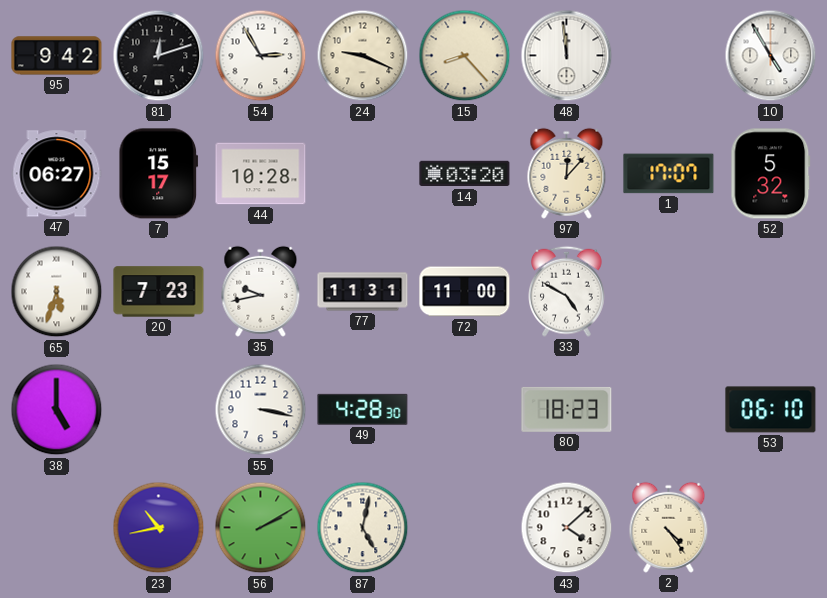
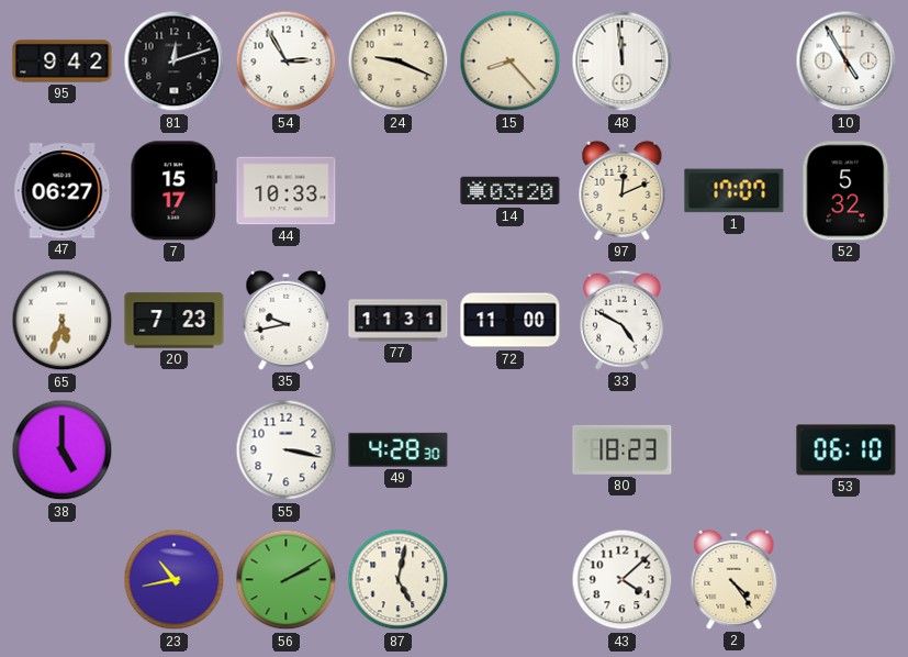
44: 10:28 -> 10:33 (287, 191)
97: 12:07 -> 12:11 (623, 190)
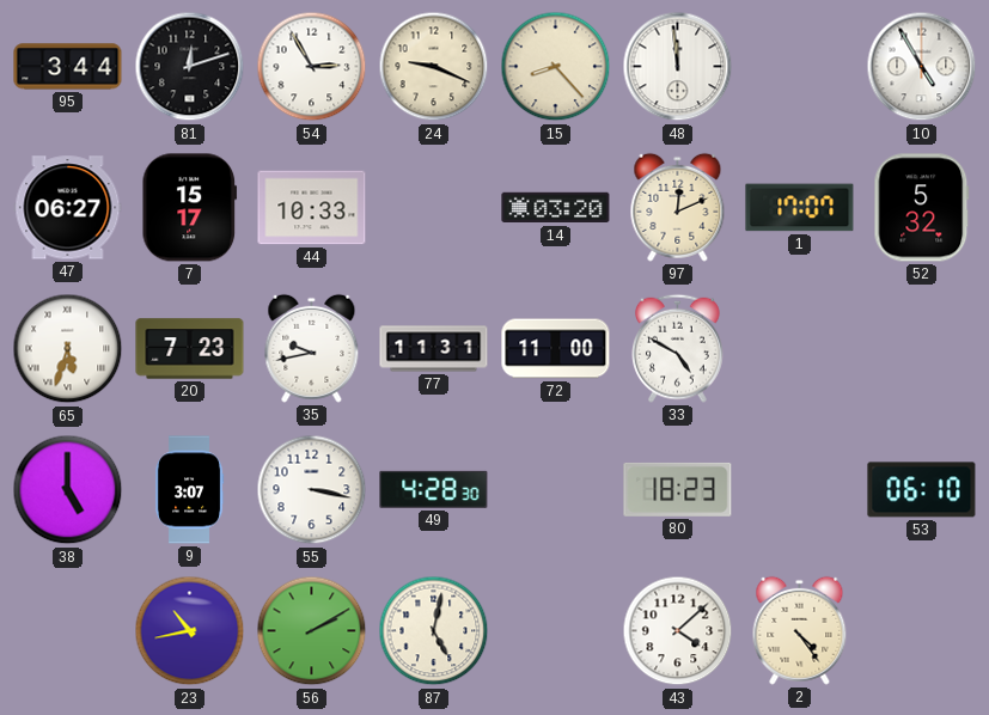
95: 9:42 -> 3:44 (68, 67)
9: none -> 3:07 (189, 490)
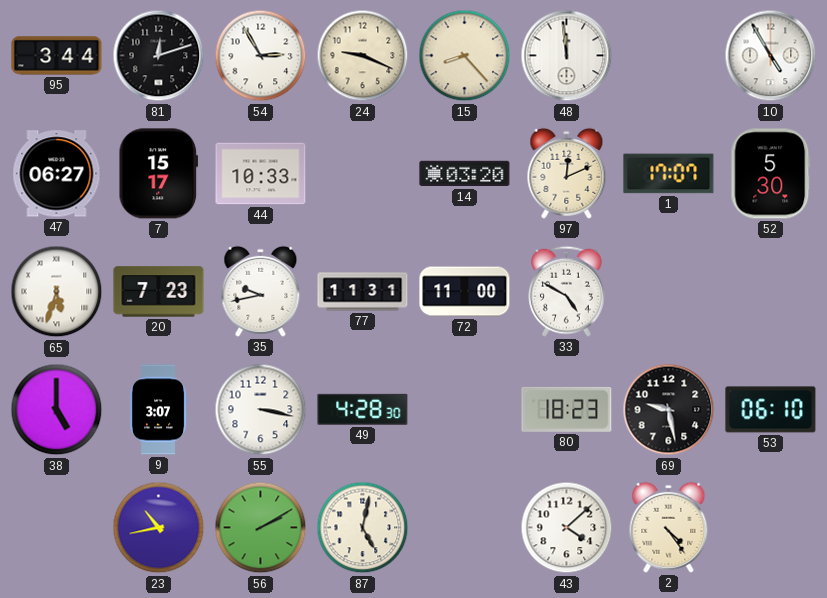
52: 5:32 -> 5:30 (771, 174)
69: none -> 9:28 (669, 410)
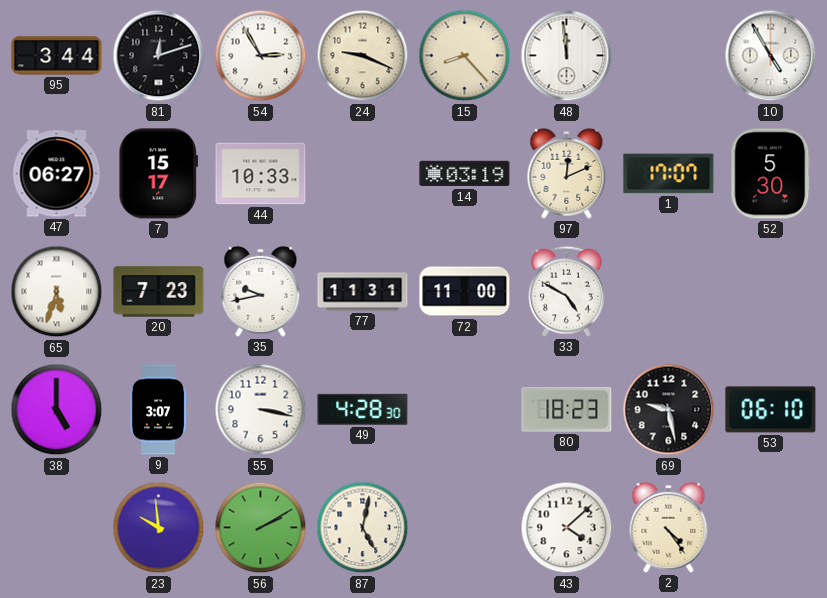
14: 03:20 -> 03:19 (465, 174)
23: 10:43 -> 9:59 (159, 528)
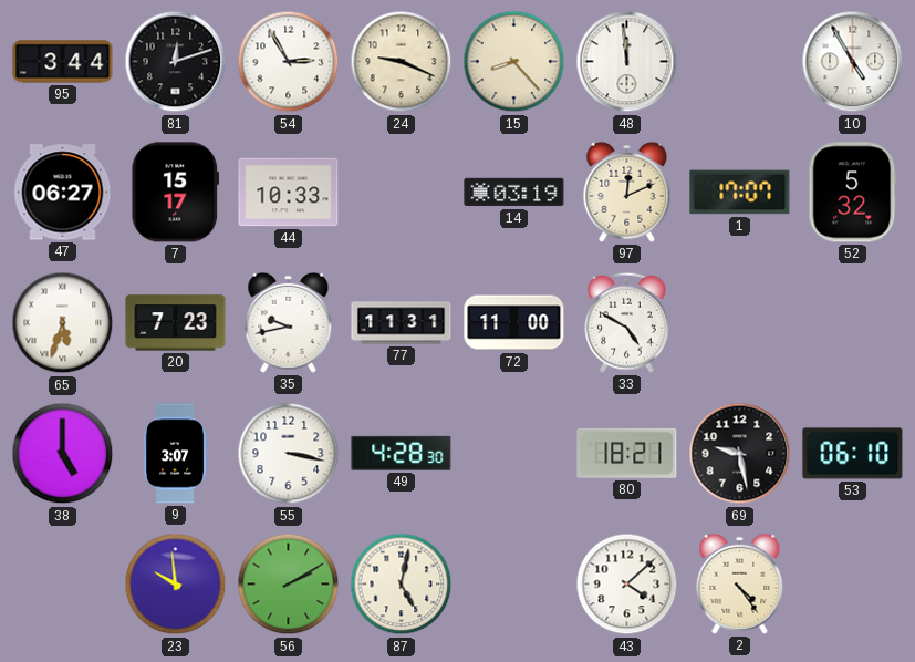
52: 5:30 -> 5:32 (853, 193)
80: 18:23 -> 18:21 (627, 453)
